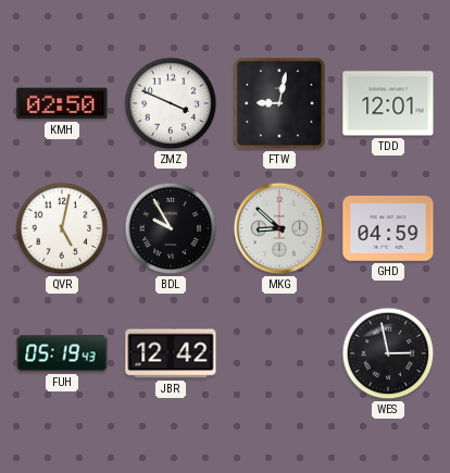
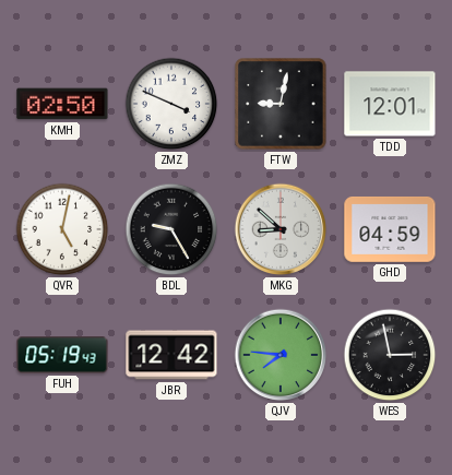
BDL: 9:55 -> 9:25 (171, 229)
QJV: none -> 7:46 (281, 355)
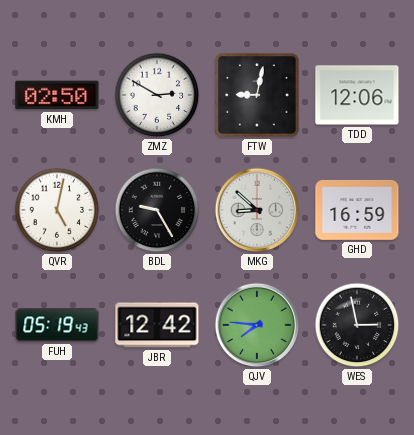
ZMZ: 3:49 -> 2:50 (157, 95)
TDD: 12:01 -> 12:06 (357, 95)
GHD: 04:59 -> 16:59 (357, 210)
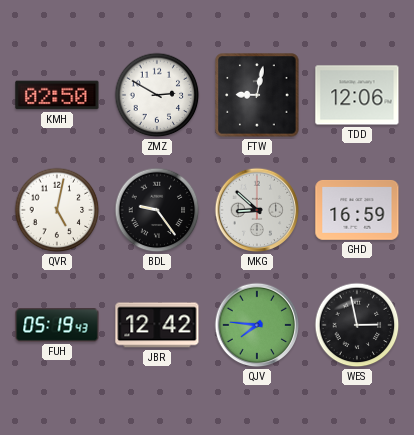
BDL: 9:25 -> 9:24 (157, 210)
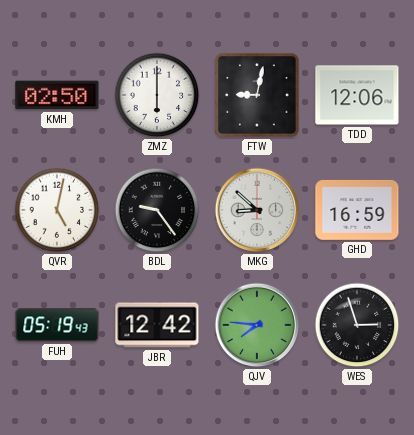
ZMZ: 2:50 -> 6:00 (157, 95)
WES: 2:58 -> 2:57 (357, 325)
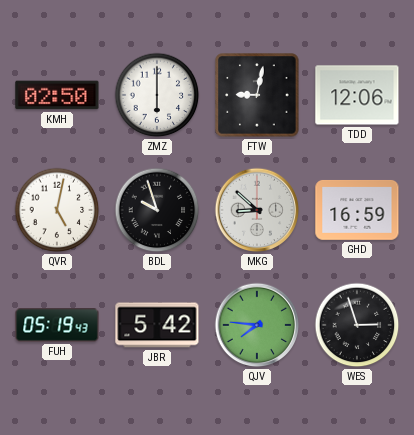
BDL: 9:24 -> 9:57 (157, 210)
JBR: 12:42 -> 5:42 (157, 325)
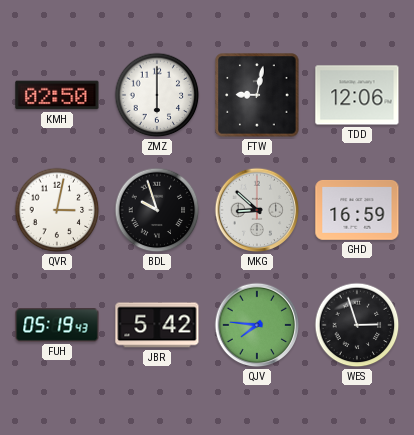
QVR: 5:02 -> 3:02 (57, 210)
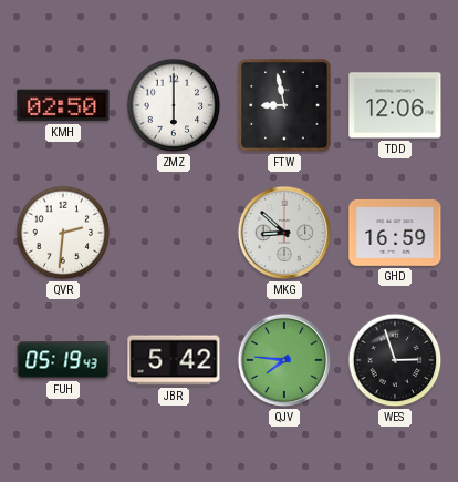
FTW: 9:02 -> 8:58 (284, 105)
QVR: 3:02 -> 2:31 (63, 233)
BDL: 9:57 -> none (157, 210)
